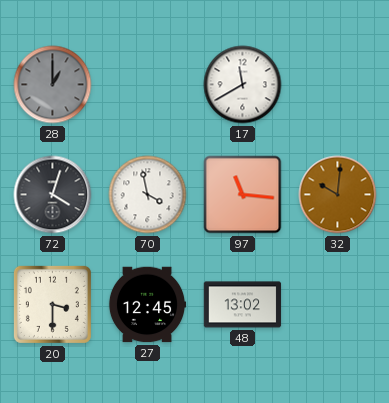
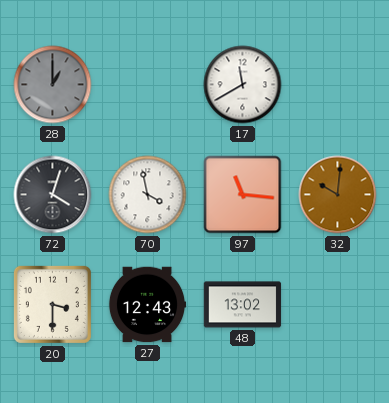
27: 12:45 -> 12:43 (147, 305)
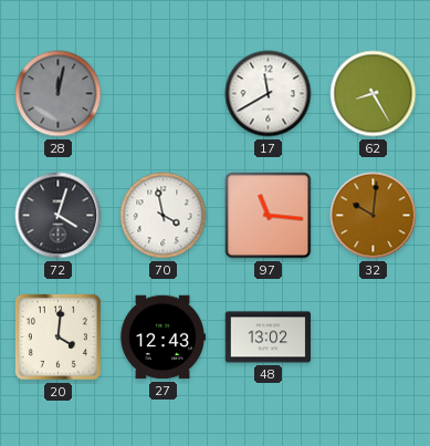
28: 1:00 -> 12:02 (59, 94)
62: none -> 8:25 (374, 94)
20: 3:30 -> 4:01 (57, 336)
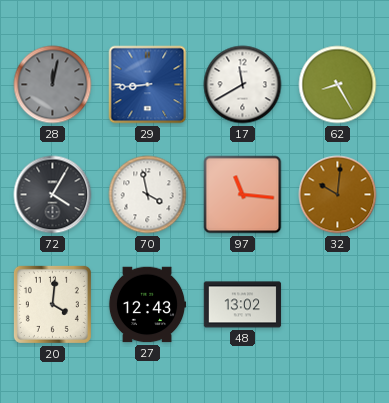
29: none -> 8:44 (148, 85)
72: 4:03 -> 4:05 (53, 195)
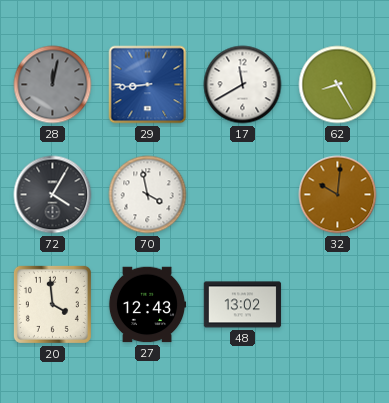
97: 11:16 -> none (243, 195)
20: 4:01 -> 3:59 (52, 304)
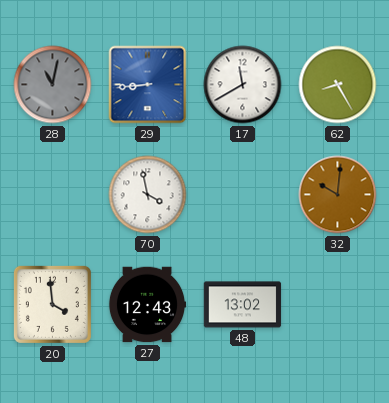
28: 12:02 -> 11:02 (53, 85)
72: 4:05 -> none (53, 195)
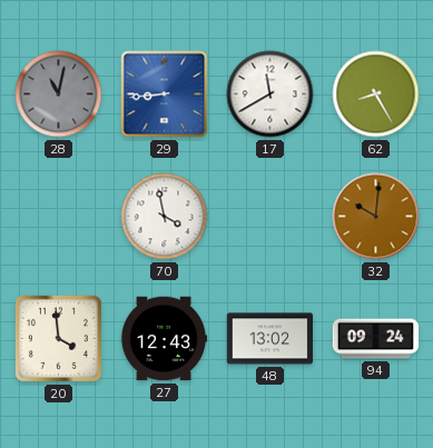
94: none -> 09:24 (376, 339)
